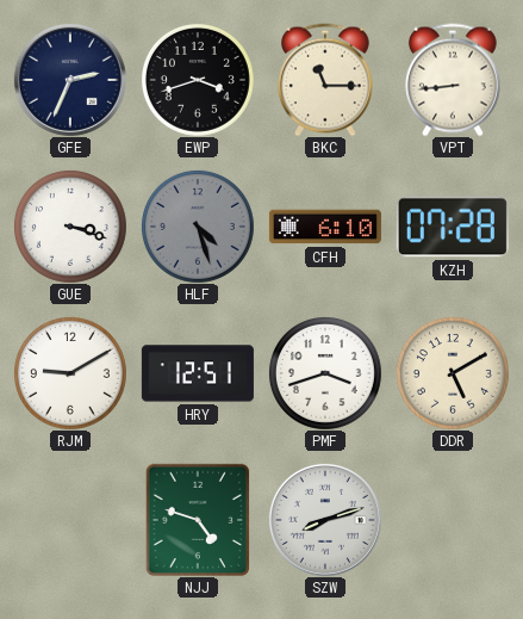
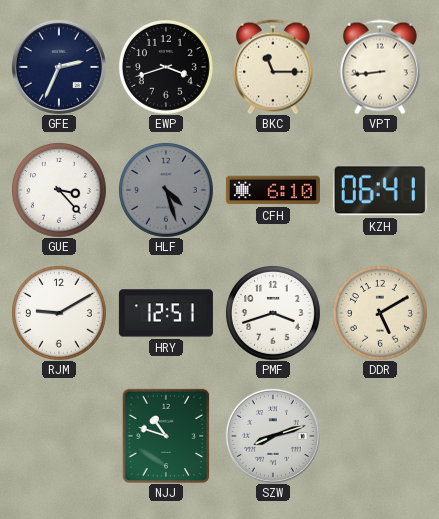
GUE: 3:18 -> 3:23 (59, 190)
KZH: 07:28 -> 06:41 (380, 190)
NJJ: 4:48 -> 10:48 (165, 435)
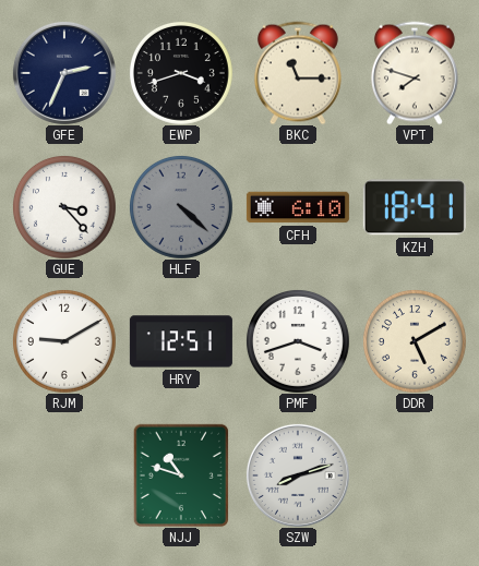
VPT: 8:44 -> 7:48 (415, 73)
HLF: 4:27 -> 4:22 (181, 207)
KZH: 06:41 -> 18:41 (415, 207)
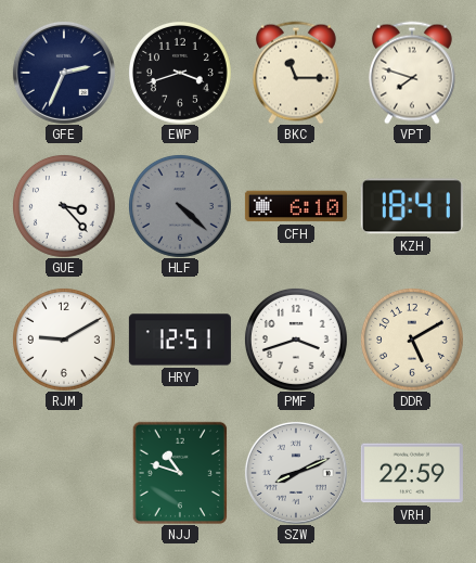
SZW: 8:12 -> 8:11 (296, 473)
VRH: none -> 22:59 (412, 473)
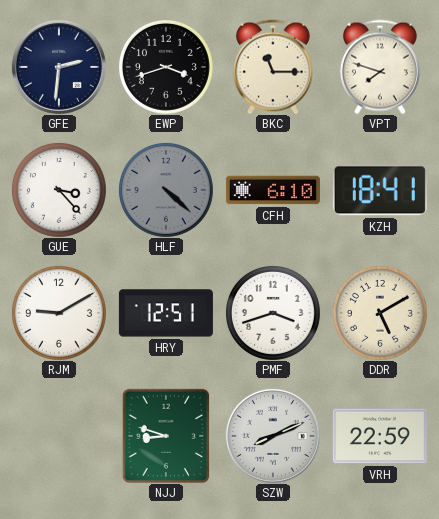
GFE: 2:34 -> 2:31 (59, 67)
NJJ: 10:48 -> 8:48 (165, 435)
